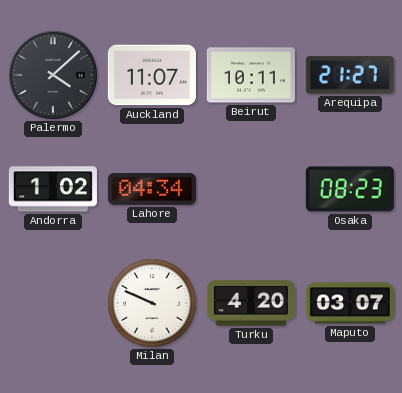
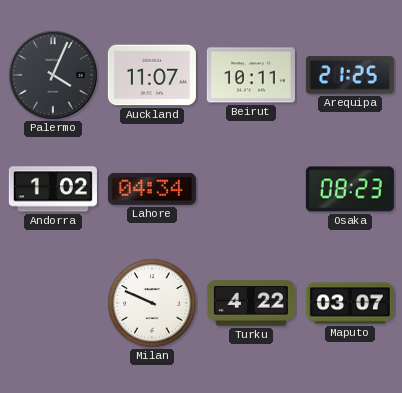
Palermo: 4:08 -> 4:04 (53, 75)
Arequipa: 21:27 -> 21:25 (350, 75)
Turku: 4:20 -> 4:22 (251, 303)
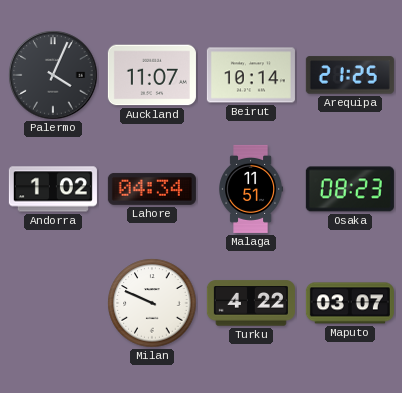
Beirut: 10:11 -> 10:14 (251, 75)
Malaga: none -> 11:51 (251, 189)
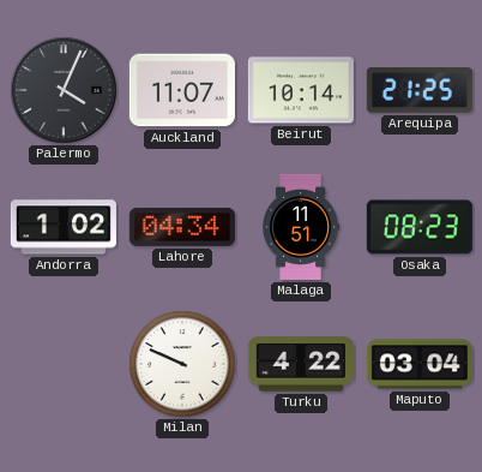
Maputo: 03:07 -> 03:04 (420, 364)
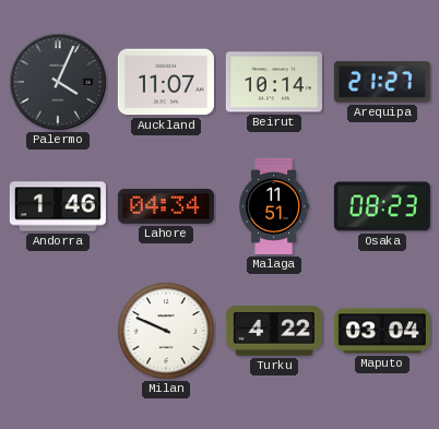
Arequipa: 21:25 -> 21:27 (382, 82)
Andorra: 1:02 -> 1:46 (58, 206)
